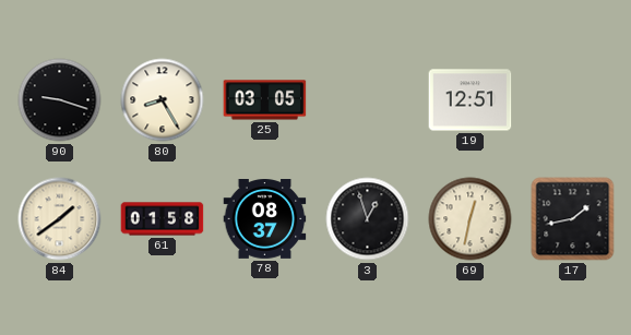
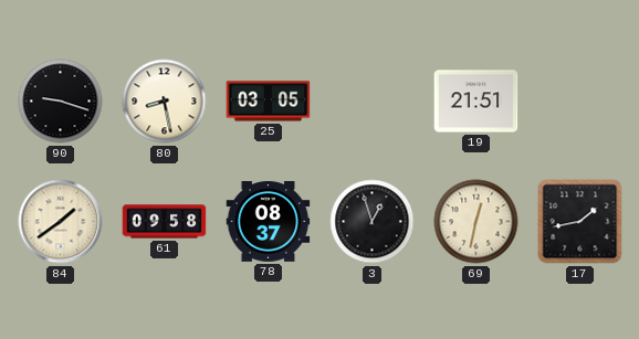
80: 8:25 -> 8:28 (165, 102)
19: 12:51 -> 21:51 (476, 102)
61: 01:58 -> 09:58 (165, 222)
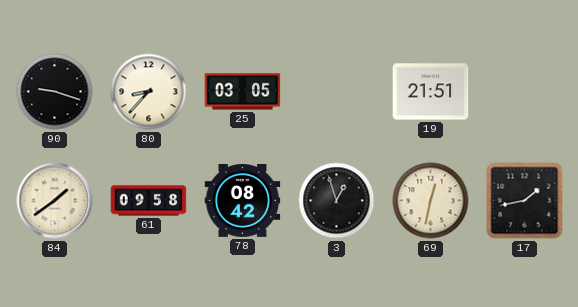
80: 8:28 -> 8:37 (149, 92)
78: 08:37 -> 08:42 (243, 201)
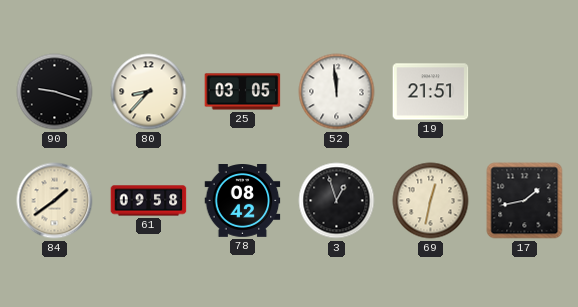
52: none -> 11:59 (337, 92)
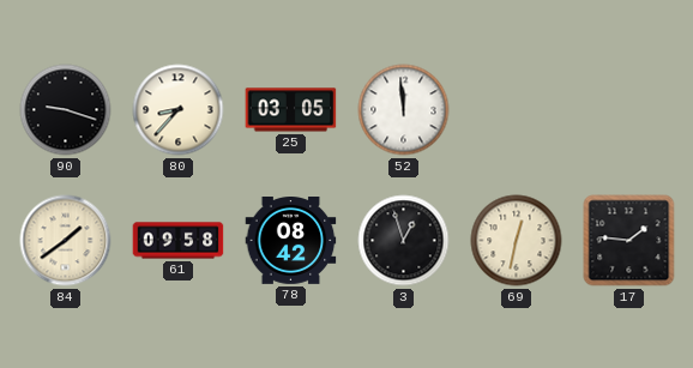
19: 21:51 -> none (431, 92)
17: 1:43 -> 1:46 (629, 241)
